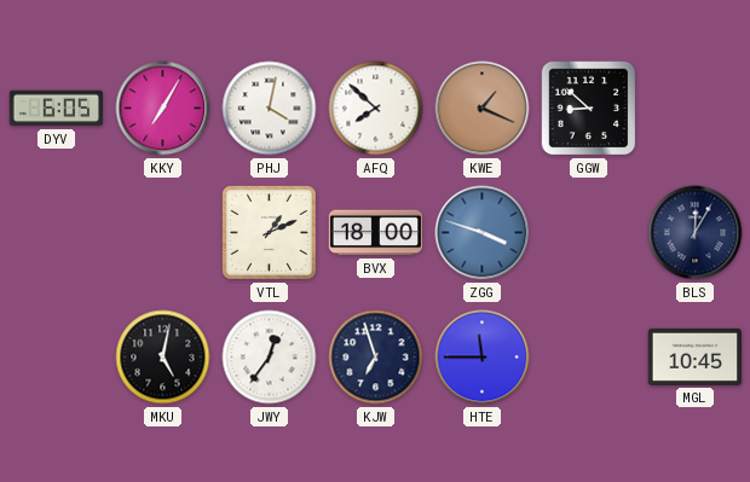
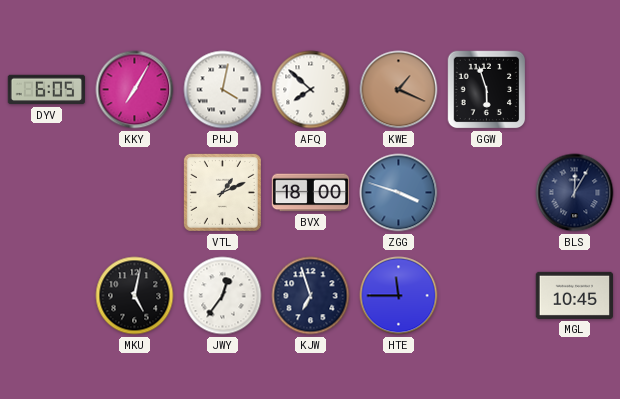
GGW: 8:52 -> 5:57 (487, 90)
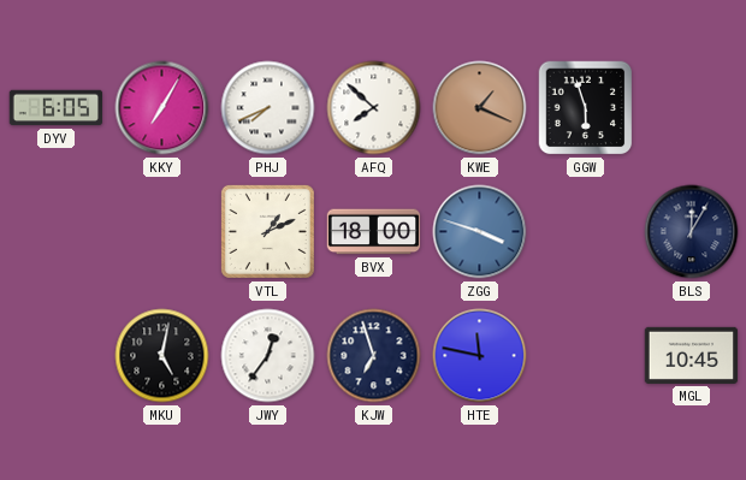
PHJ: 4:02 -> 7:41 (268, 108)
HTE: 11:45 -> 11:47 (480, 356)
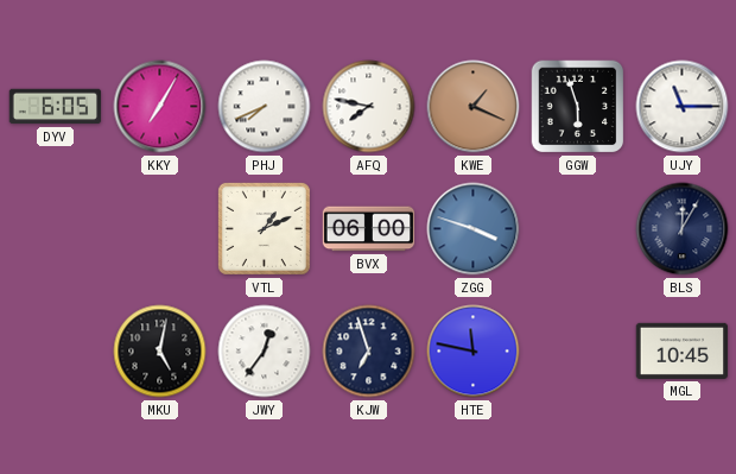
AFQ: 7:52 -> 7:47 (369, 107)
UJY: none -> 11:15 (683, 107)
BVX: 18:00 -> 06:00 (369, 229)
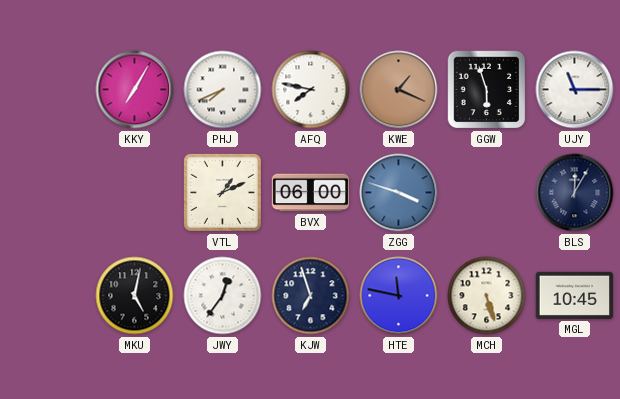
DYV: 6:05 -> none (56, 107)
MCH: none -> 5:27 (487, 296)
